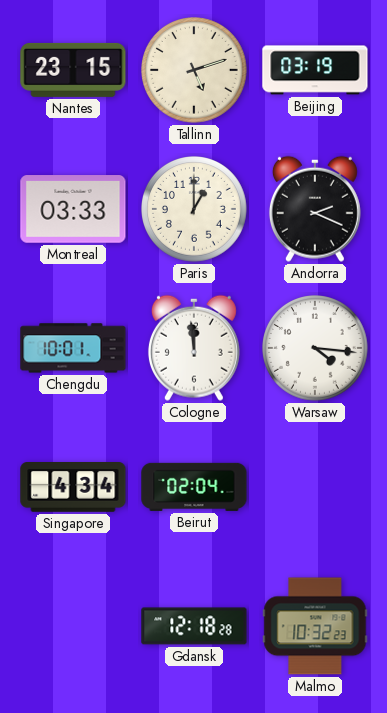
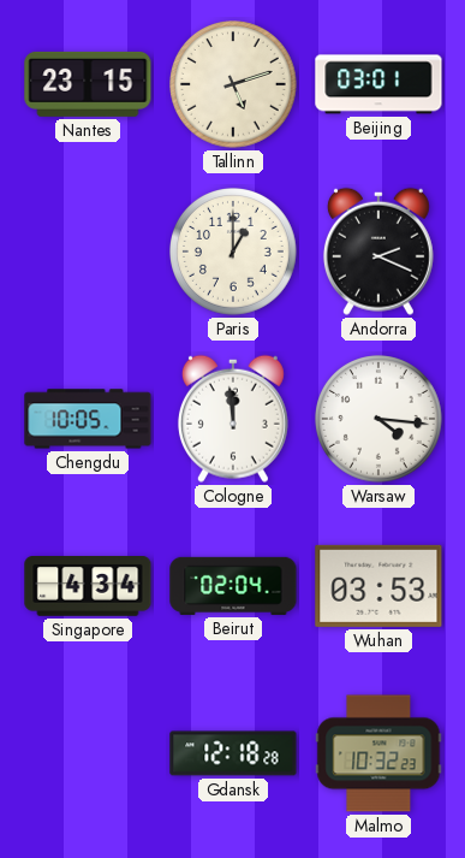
Beijing: 03:19 -> 03:01 (378, 84)
Montreal: 03:33 -> none (73, 209)
Chengdu: 10:01 -> 10:05 (88, 419)
Wuhan: none -> 03:53 (378, 586)
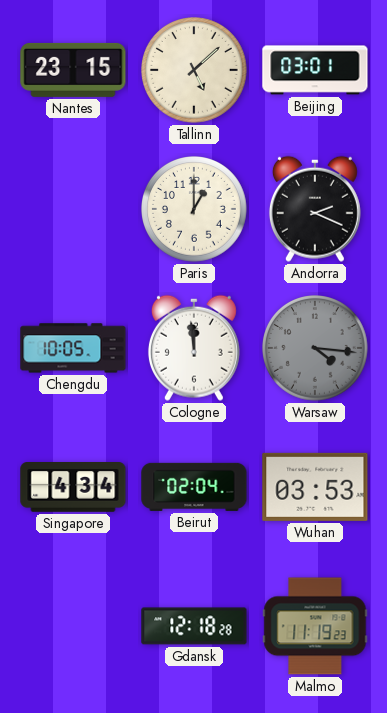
Tallinn: 5:12 -> 5:08 (195, 71)
Warsaw dial: white -> grey (316, 349)
Malmo: 10:32 -> 11:19 (315, 626)
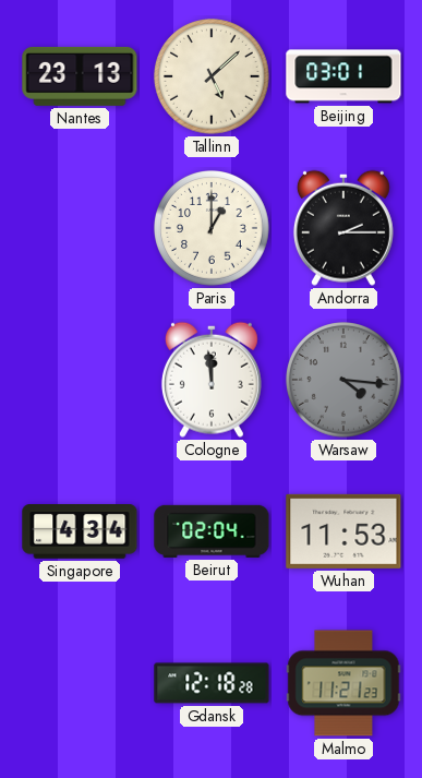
Nantes: 23:15 -> 23:13 (80, 76)
Andorra: 2:19 -> 2:15 (343, 228)
Chengdu: 10:05 -> none (73, 348)
Wuhan: 03:53 -> 11:53 (343, 531)
Malmo: 11:19 -> 11:21 (343, 683)
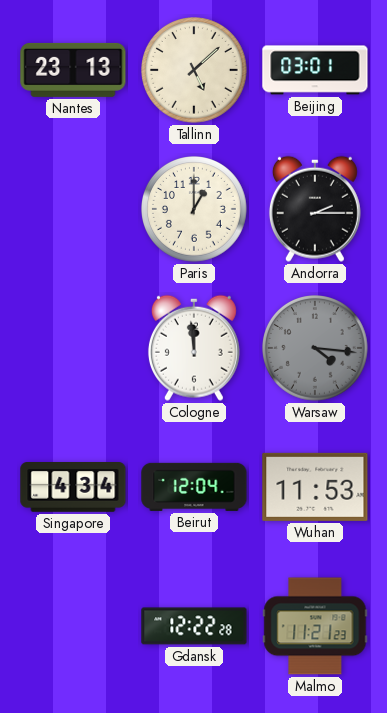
Beirut: 02:04 -> 12:04 (194, 487)
Gdansk: 12:18 -> 12:22 (194, 626)
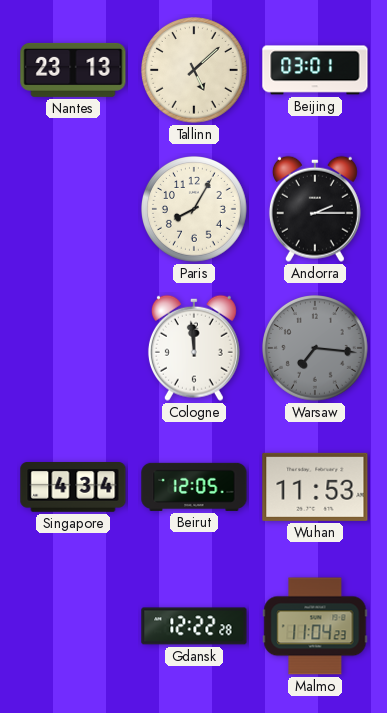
Paris: 1:00 -> 8:05 (195, 210)
Warsaw: 4:16 -> 7:16 (316, 349)
Beirut: 12:04 -> 12:05 (194, 487)
Malmo: 11:21 -> 11:04 (315, 626)
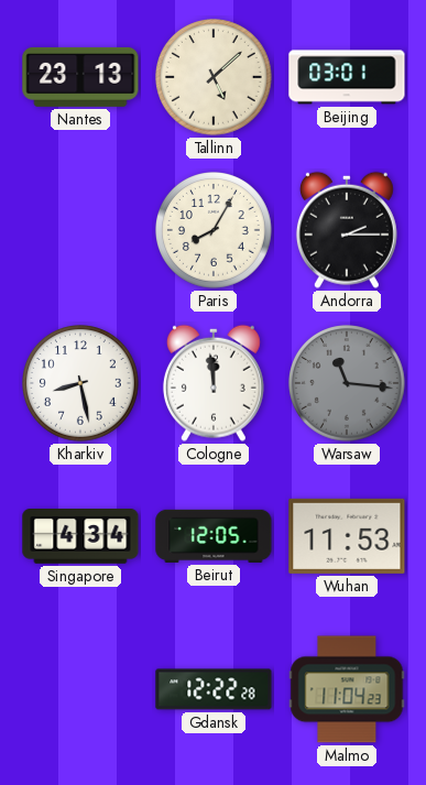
Kharkiv: none -> 8:28 (81, 384)
Warsaw: 7:16 -> 11:16 (348, 384)
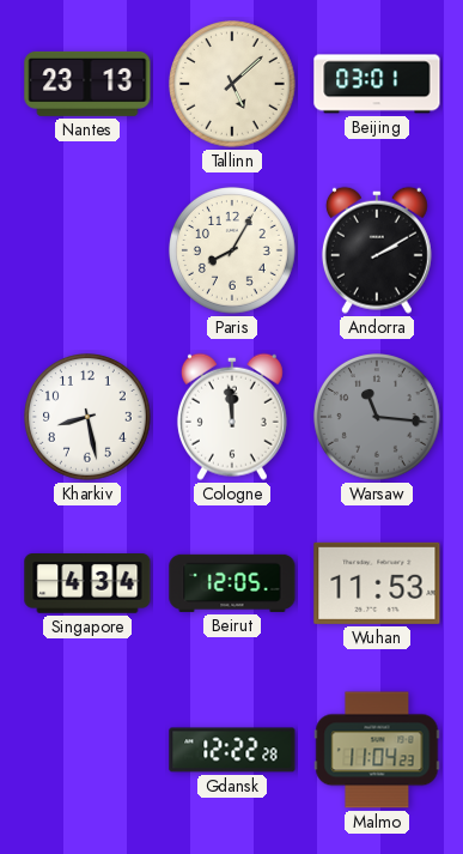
Andorra: 2:15 -> 2:10 (377, 250)
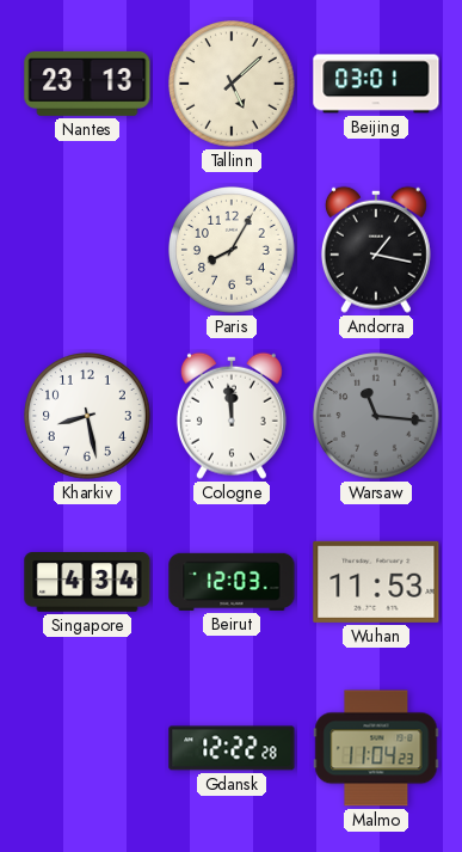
Andorra: 2:10 -> 1:17 (376, 250)
Beirut: 12:05 -> 12:03 (232, 582)
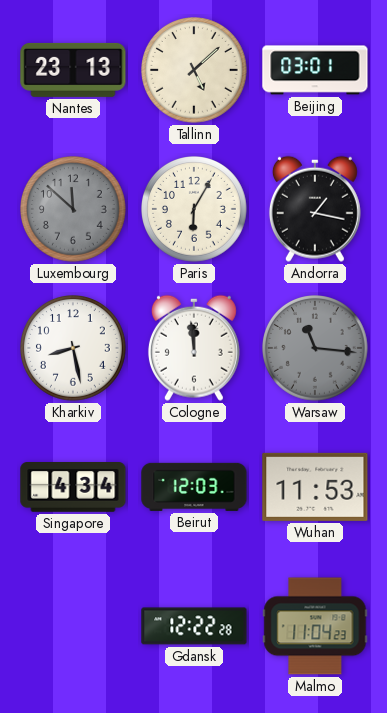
Luxembourg: none -> 11:52 (74, 210)
Paris: 8:05 -> 6:05 (195, 210)
